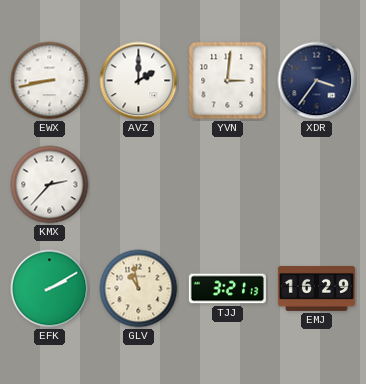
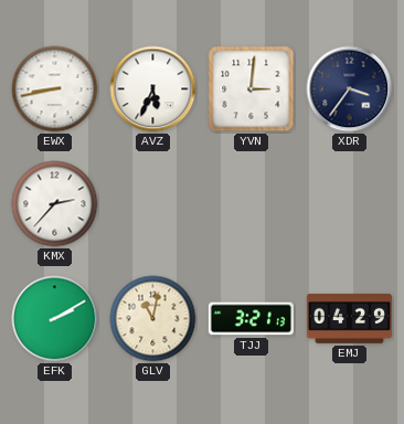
AVZ: 2:00 -> 5:34 (153, 89)
GLV: 10:58 -> 11:02 (153, 319)
EMJ: 16:29 -> 04:29 (349, 318)
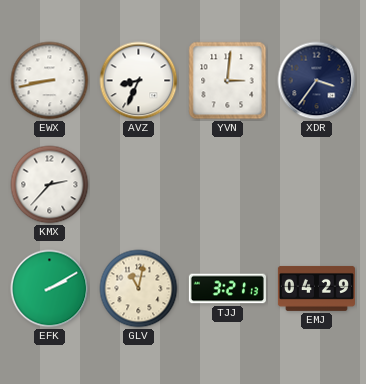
AVZ: 5:34 -> 8:34 (139, 81)
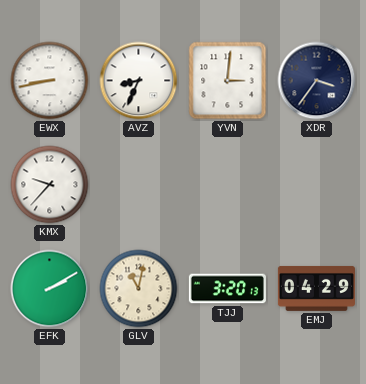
KMX: 2:37 -> 9:37 (50, 185)
TJJ: 3:21 -> 3:20 (227, 289)
